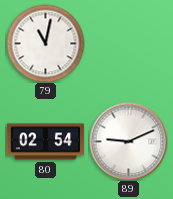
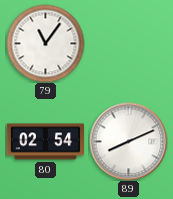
79: 11:02 -> 11:06 (45, 43)
89: 9:11 -> 8:11 (128, 141)
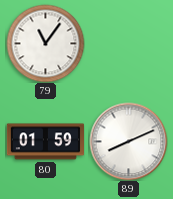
80: 02:54 -> 01:59 (45, 142)
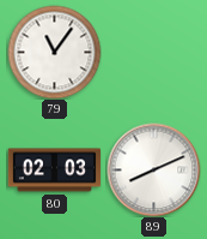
80: 01:59 -> 02:03 (54, 171)
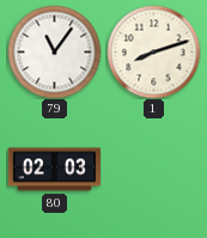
1: none -> 8:12 (153, 51)
89: 8:11 -> none (153, 169)
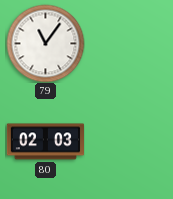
1: 8:12 -> none (153, 51)
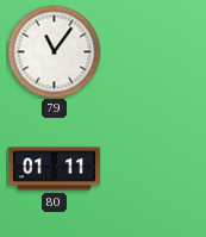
80: 02:03 -> 01:11 (54, 169)
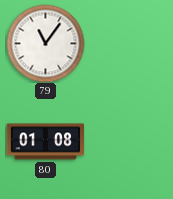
80: 01:11 -> 01:08 (45, 142)
